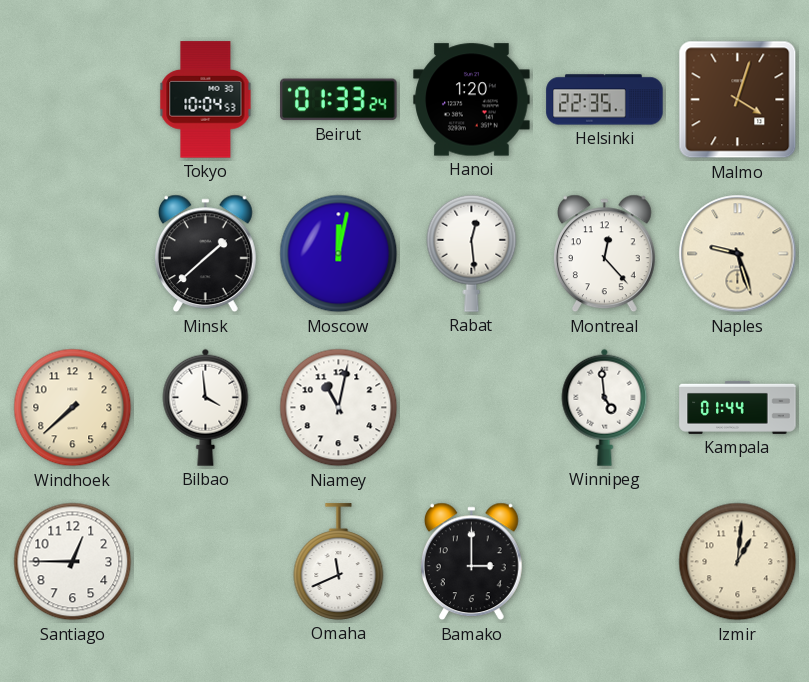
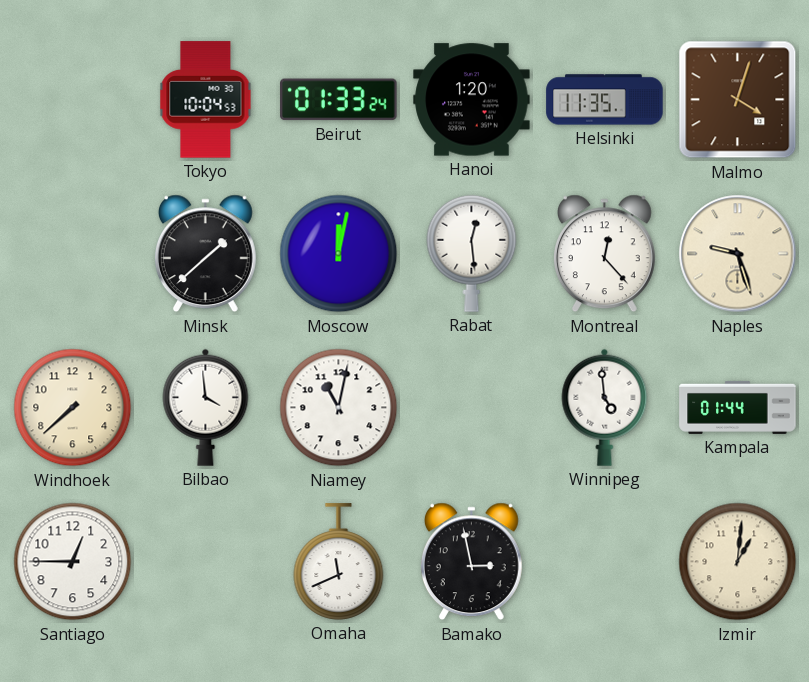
Helsinki: 22:35 -> 11:35 (605, 100)
Bamako: 3:00 -> 2:58 (471, 562)
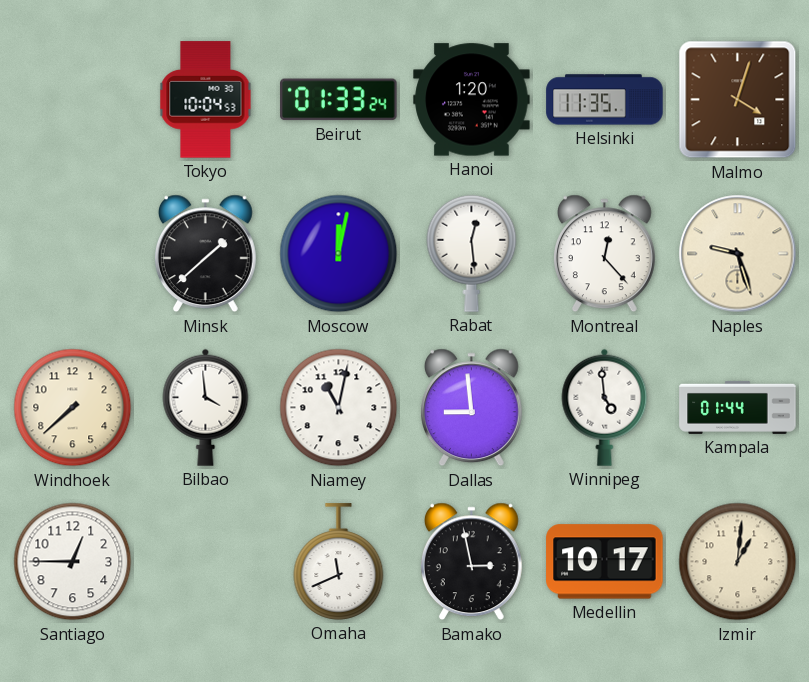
Dallas: none -> 8:59 (471, 408)
Medellin: none -> 10:17 (605, 562)
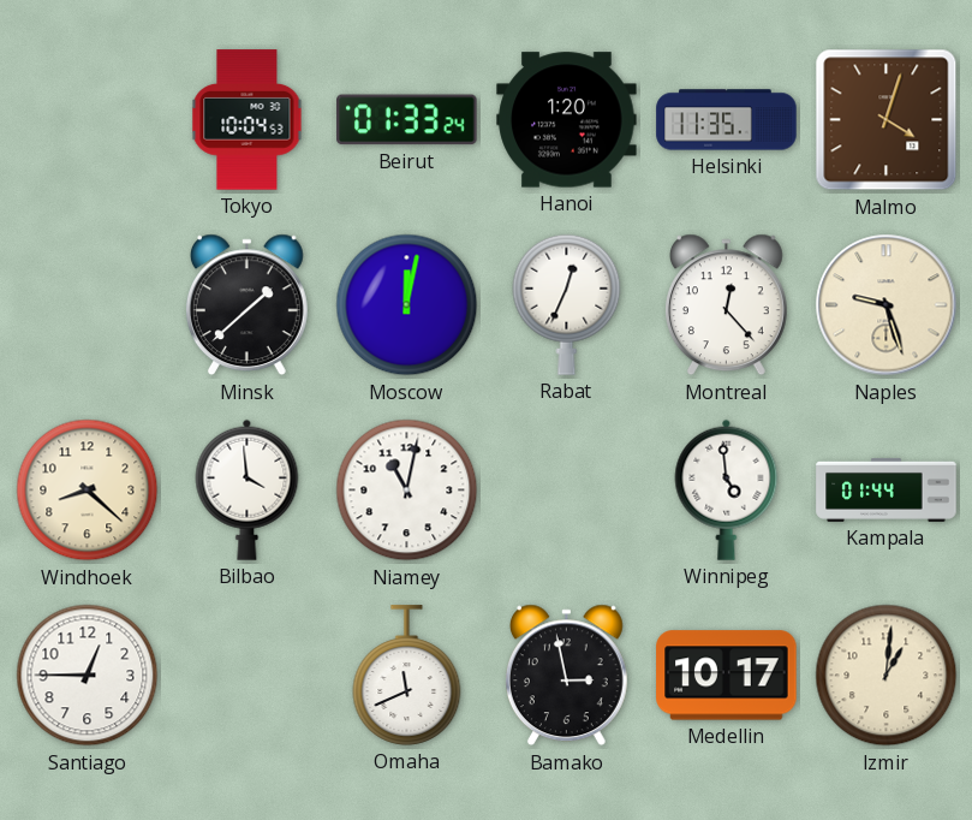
Rabat: 12:29 -> 12:34 (567, 304)
Windhoek: 7:38 -> 8:22 (88, 491)
Dallas: 8:59 -> none (471, 408)
